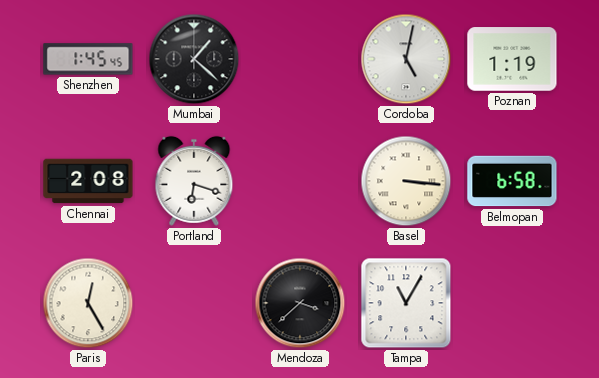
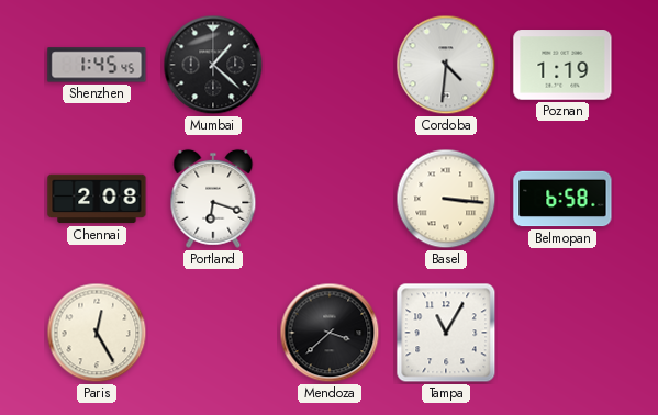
Cordoba: 5:02 -> 4:31 (446, 65)
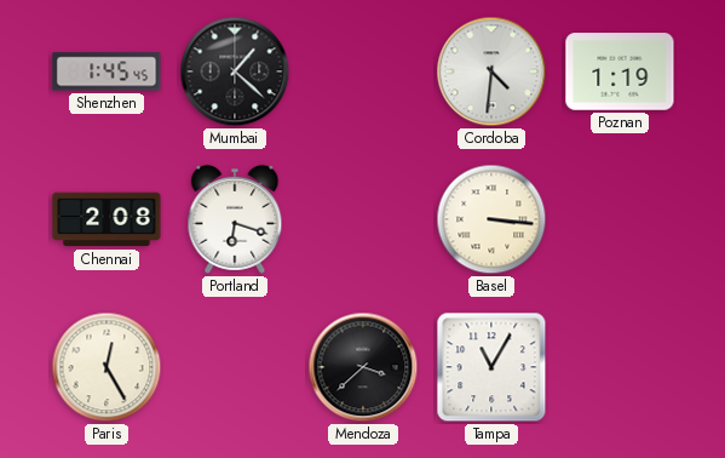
Belmopan: 6:58 -> none (562, 199)
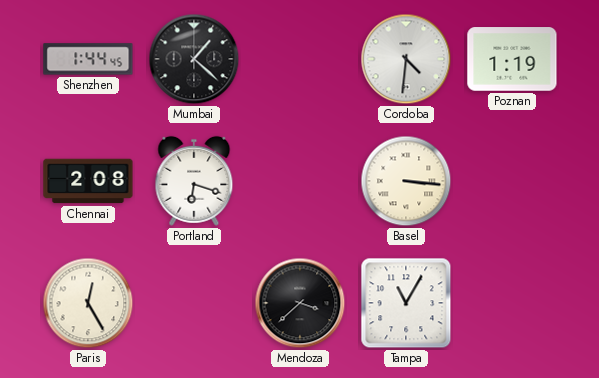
Shenzhen: 1:45 -> 1:44 (88, 59)
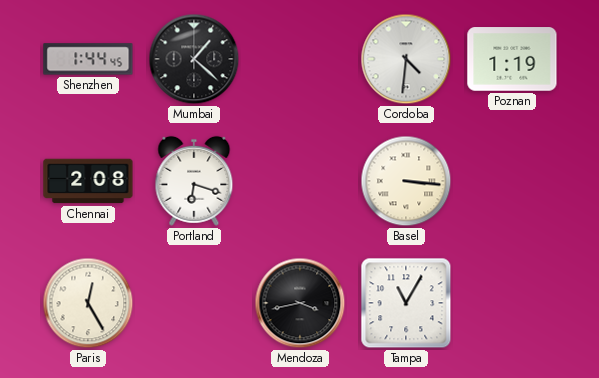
Mendoza: 3:38 -> 3:43 (300, 303)
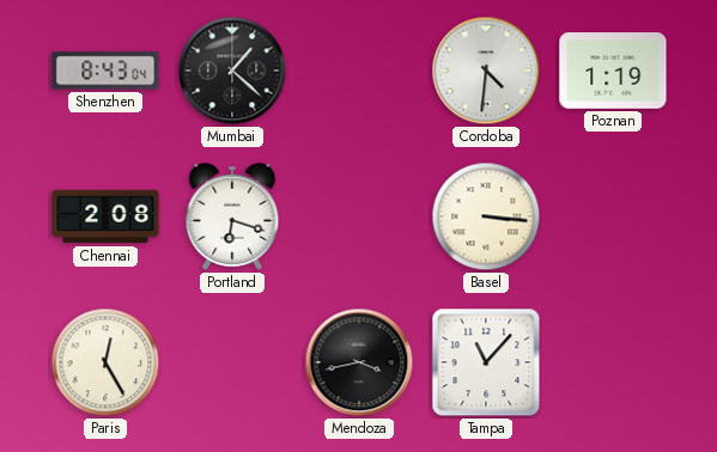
Shenzhen: 1:44 -> 8:43 (105, 71)
Tampa: 11:05 -> 11:07 (486, 362)
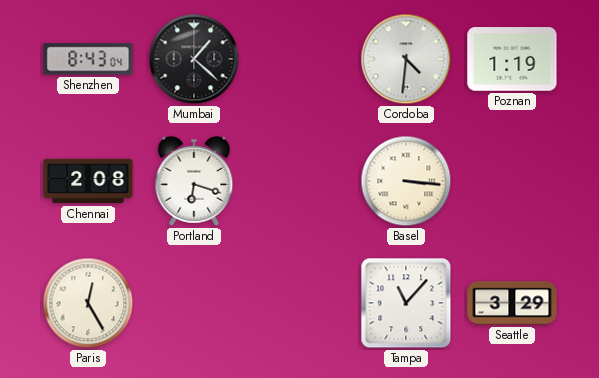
Mendoza: 3:43 -> none (359, 362)
Seattle: none -> 3:29 (512, 303)
